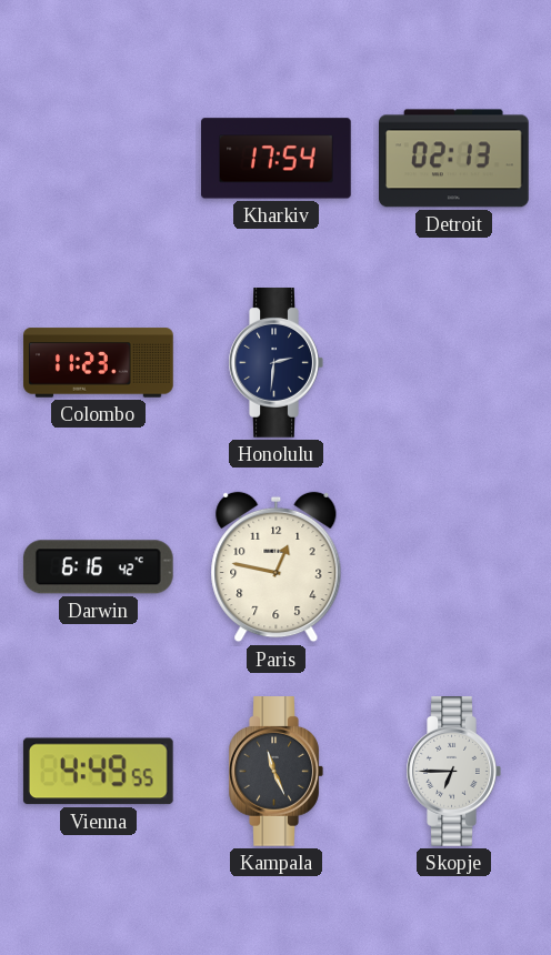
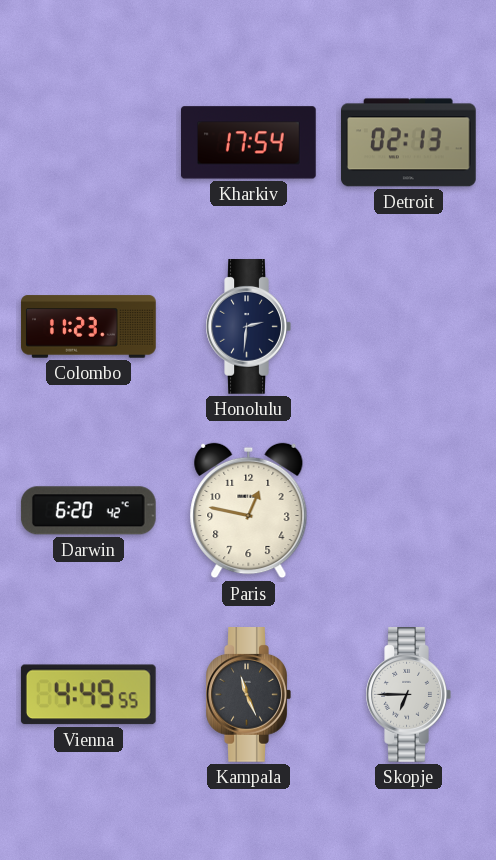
Darwin: 6:16 -> 6:20 (88, 511)
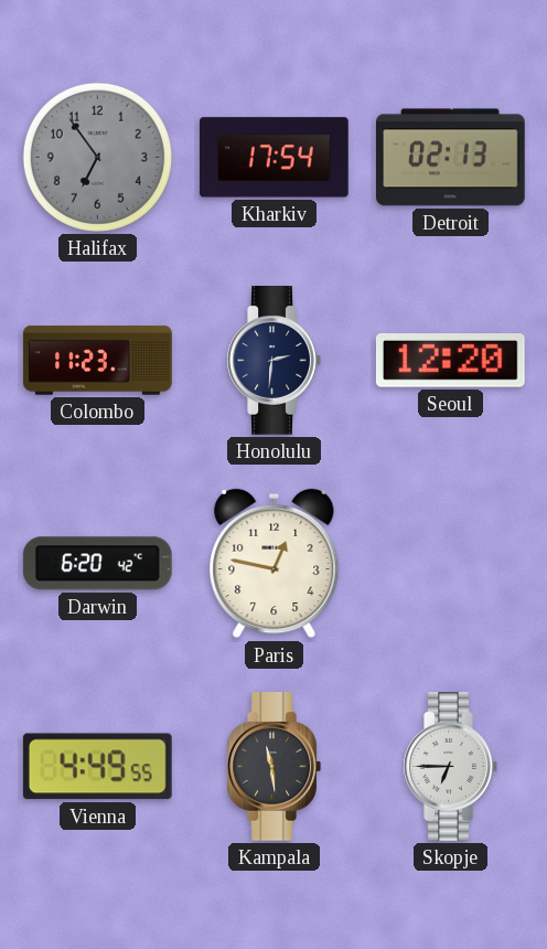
Halifax: none -> 6:54 (97, 157)
Seoul: none -> 12:20 (450, 361)
Kampala: 11:26 -> 11:29 (273, 767)
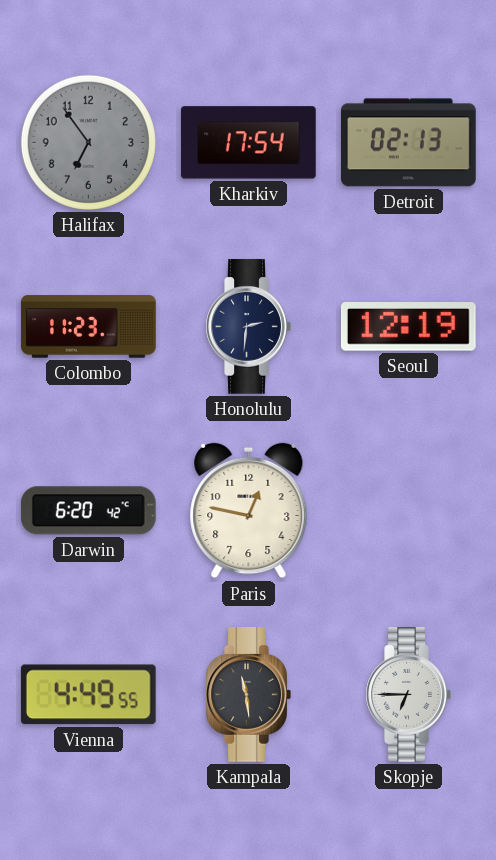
Seoul: 12:20 -> 12:19 (408, 327)
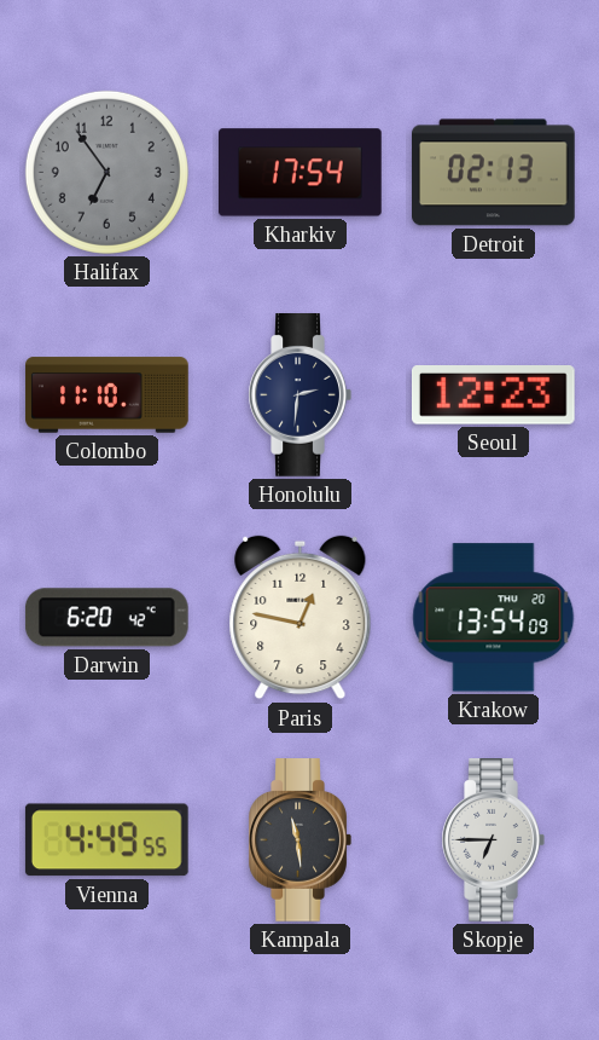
Colombo: 11:23 -> 11:10 (107, 395)
Seoul: 12:19 -> 12:23 (493, 395)
Krakow: none -> 13:54 (494, 618)
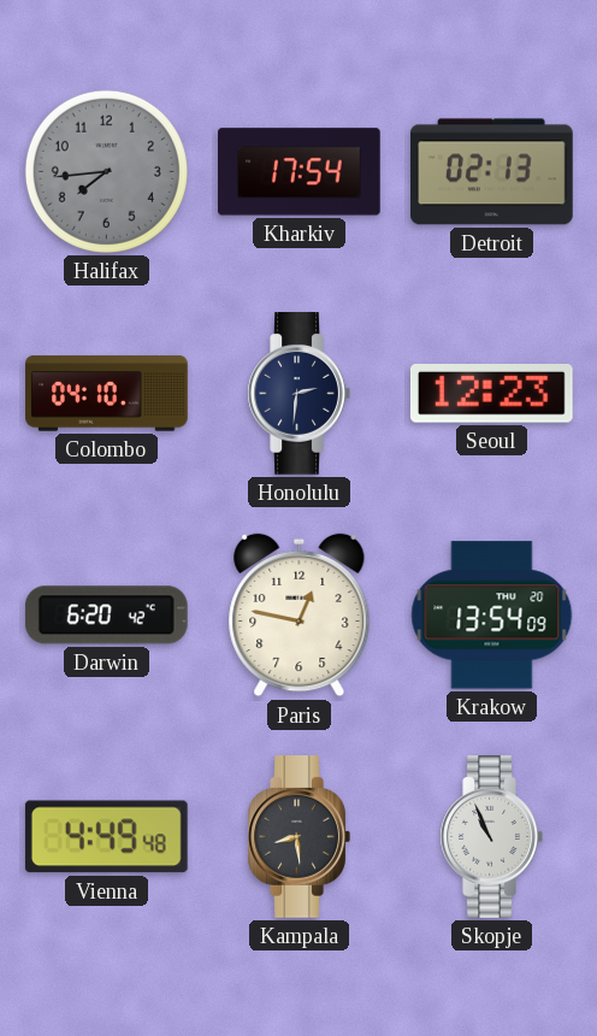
Halifax: 6:54 -> 7:44 (106, 171)
Colombo: 11:10 -> 04:10 (107, 394)
Vienna: 4:49:55 -> 4:49:48 (106, 837)
Kampala: 11:29 -> 8:29 (298, 837)
Skopje: 6:45 -> 10:56 (491, 837)
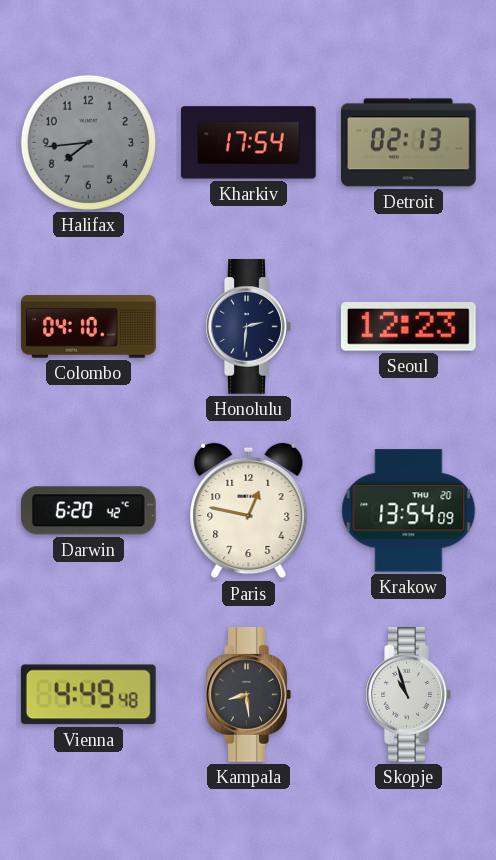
Skopje: 10:56 -> 10:57 (408, 695)
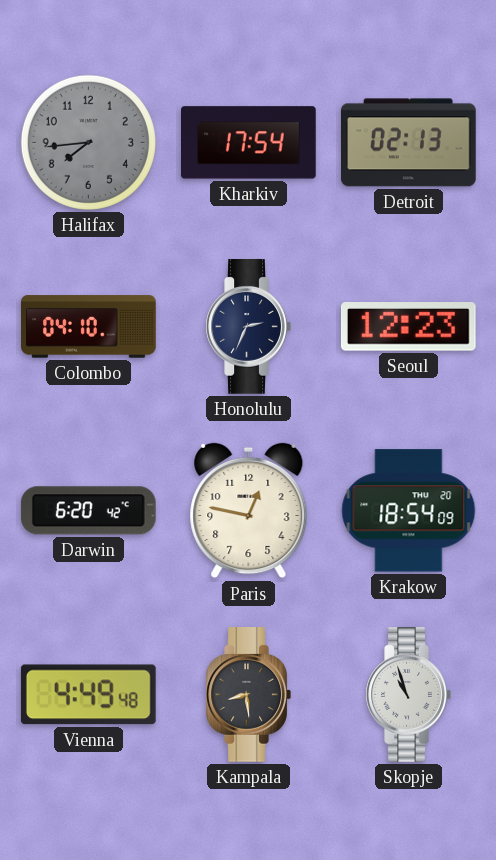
Honolulu: 2:31 -> 2:34 (248, 327)
Krakow: 13:54 -> 18:54 (409, 511)
